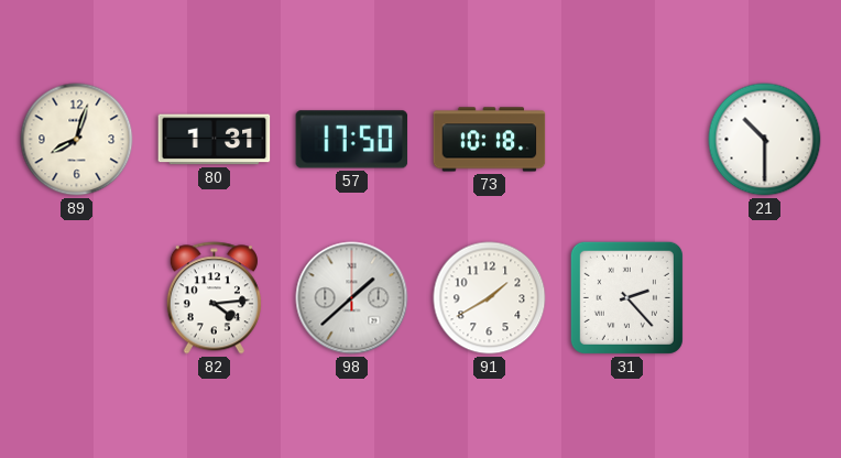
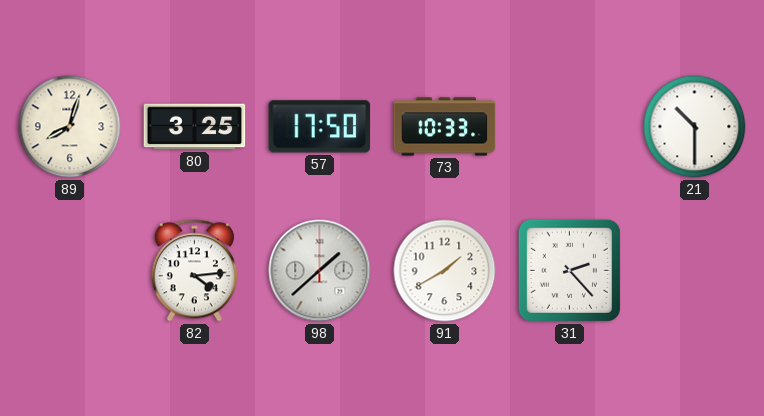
80: 1:31 -> 3:25 (195, 127)
73: 10:18 -> 10:33 (445, 127)
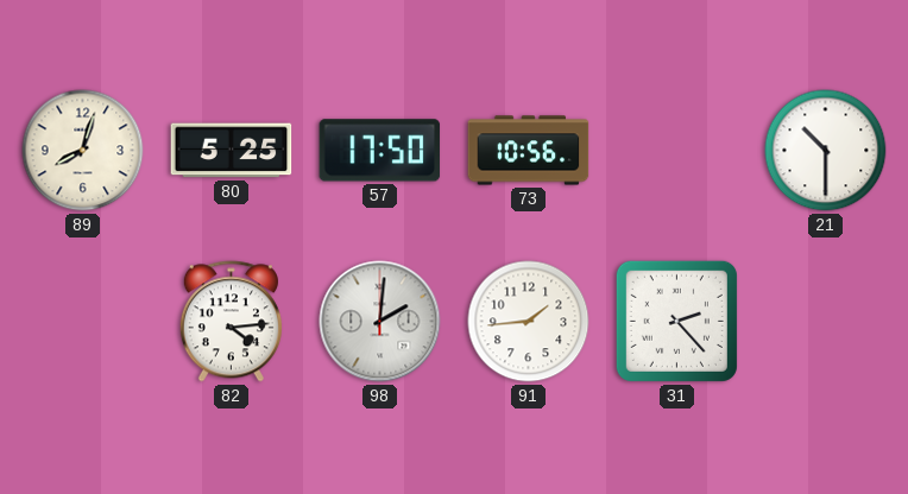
80: 3:25 -> 5:25 (232, 151)
73: 10:33 -> 10:56 (529, 151)
98: 1:38 -> 2:01 (380, 322)
91: 1:40 -> 1:44 (529, 322)
